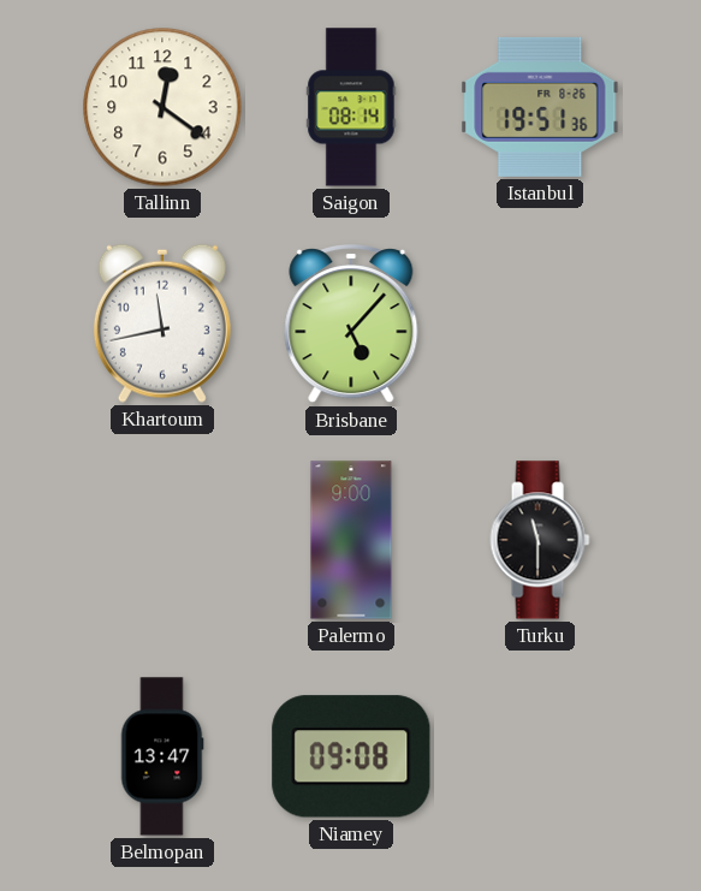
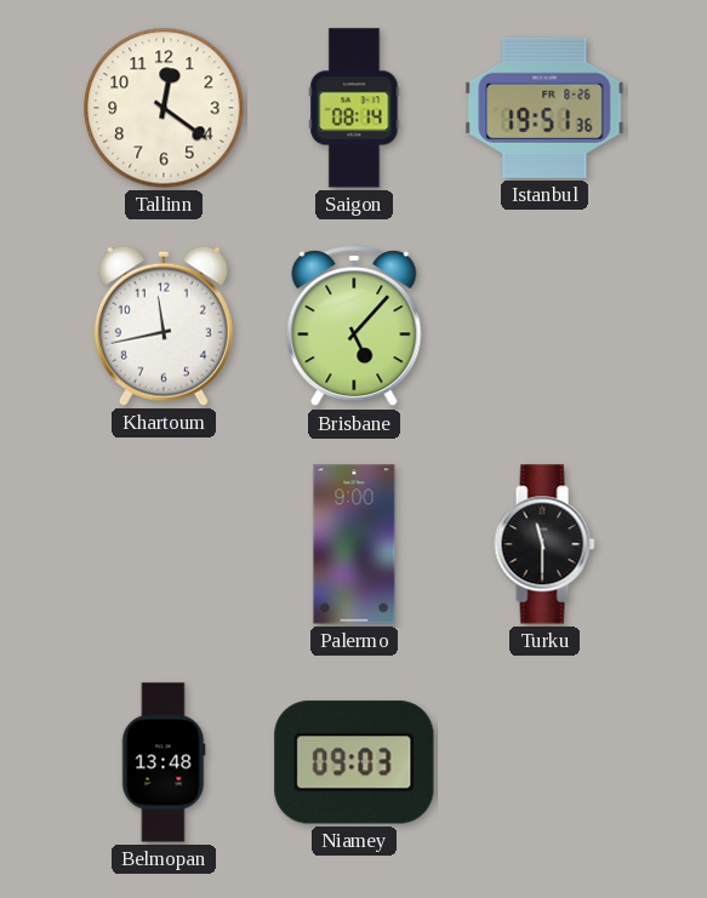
Belmopan: 13:47 -> 13:48 (164, 762)
Niamey: 09:08 -> 09:03 (354, 762)
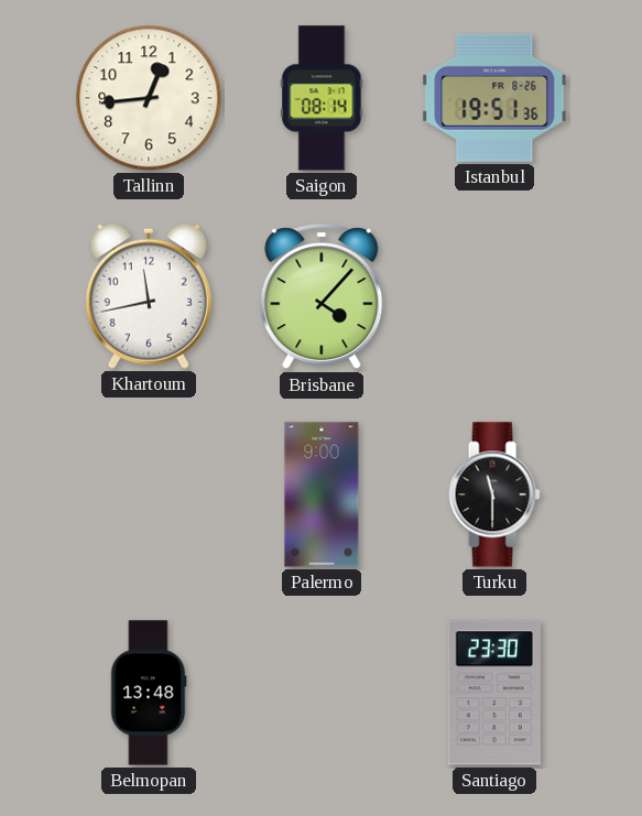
Tallinn: 12:21 -> 12:44 (149, 98)
Brisbane: 5:07 -> 4:07 (322, 297)
Niamey: 09:03 -> none (354, 762)
Santiago: none -> 23:30 (494, 693)
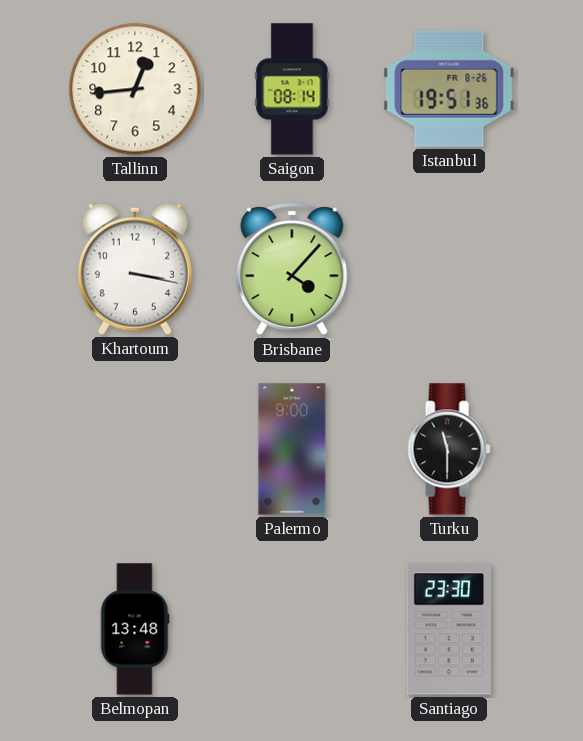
Khartoum: 11:43 -> 3:17 (135, 269)
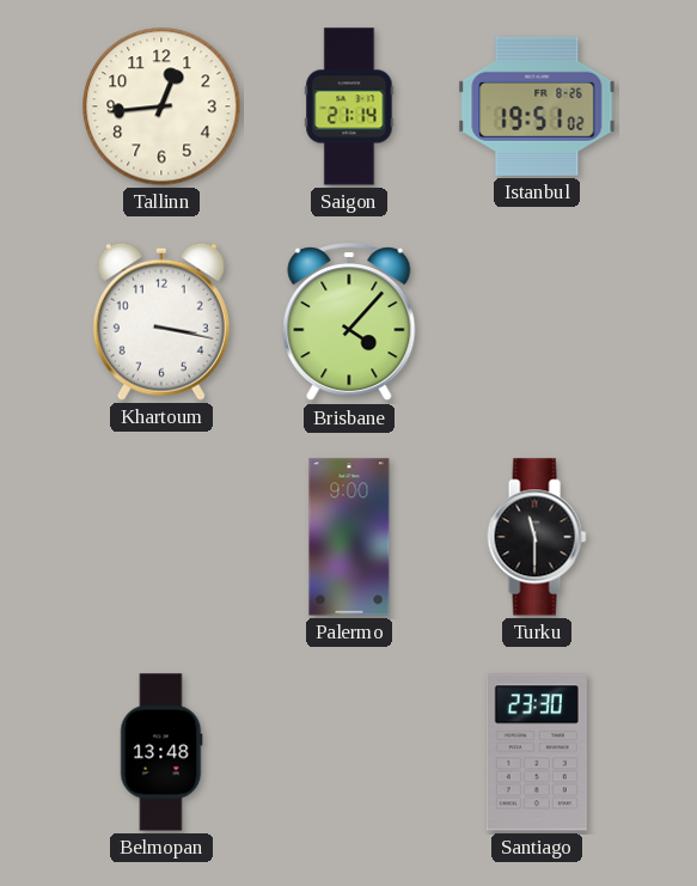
Saigon: 08:14 -> 21:14 (349, 106)
Istanbul: 19:51:36 -> 19:51:02 (537, 106)
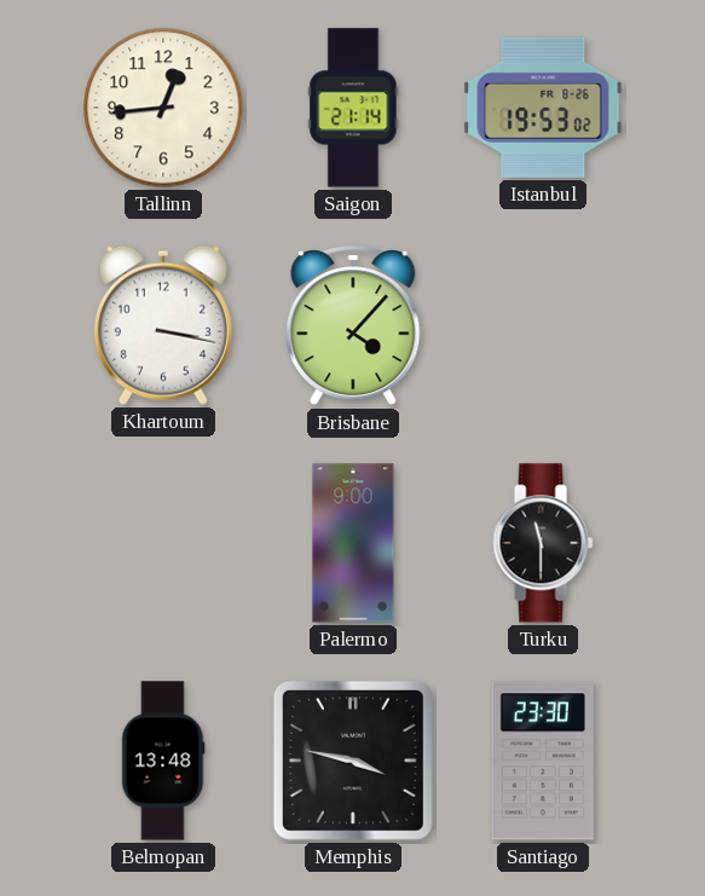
Istanbul: 19:51 -> 19:53 (543, 108)
Memphis: none -> 3:47 (353, 761)
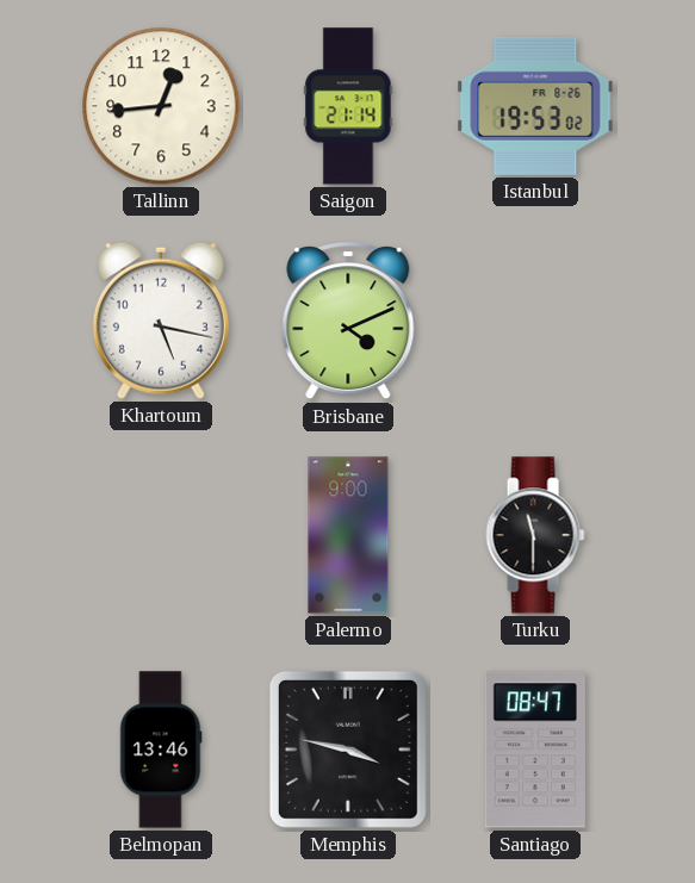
Khartoum: 3:17 -> 5:17 (161, 321)
Brisbane: 4:07 -> 4:11 (348, 322)
Belmopan: 13:48 -> 13:46 (161, 750)
Santiago: 23:30 -> 08:47 (535, 750)
